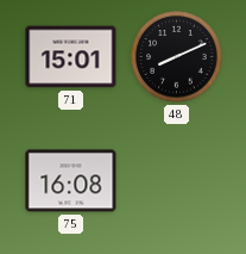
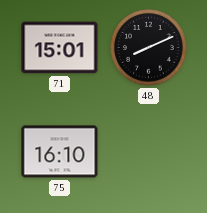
75: 16:08 -> 16:10 (60, 152)
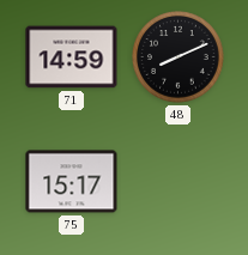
71: 15:01 -> 14:59 (72, 57)
75: 16:10 -> 15:17 (72, 182)
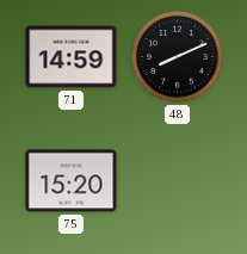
75: 15:17 -> 15:20 (72, 181)
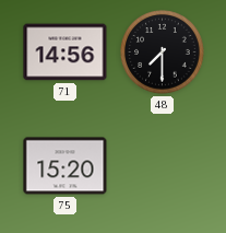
71: 14:59 -> 14:56 (66, 53)
48: 8:11 -> 7:30 (163, 53)
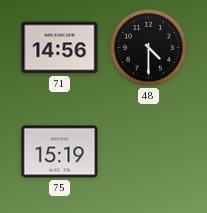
48: 7:30 -> 4:30 (149, 48)
75: 15:20 -> 15:19 (60, 152)
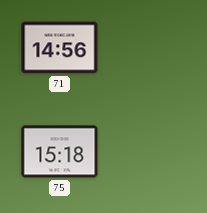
48: 4:30 -> none (149, 48)
75: 15:19 -> 15:18 (60, 152)
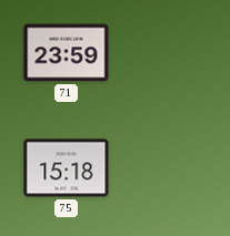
71: 14:56 -> 23:59 (67, 53)
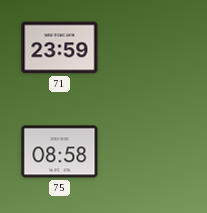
75: 15:18 -> 08:58 (60, 152)
